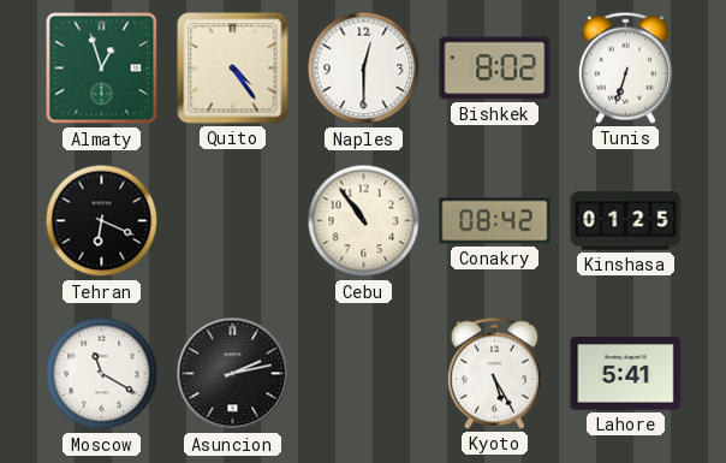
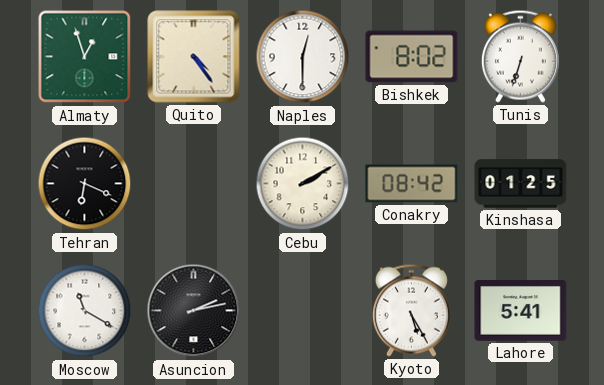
Cebu: 10:54 -> 2:10 (303, 184)
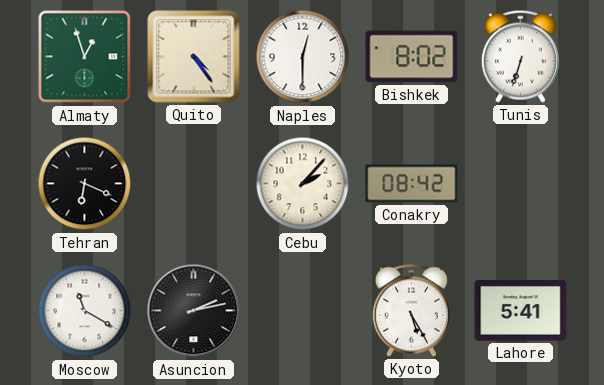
Cebu: 2:10 -> 2:07 (303, 184)
Kinshasa: 01:25 -> none (521, 184)
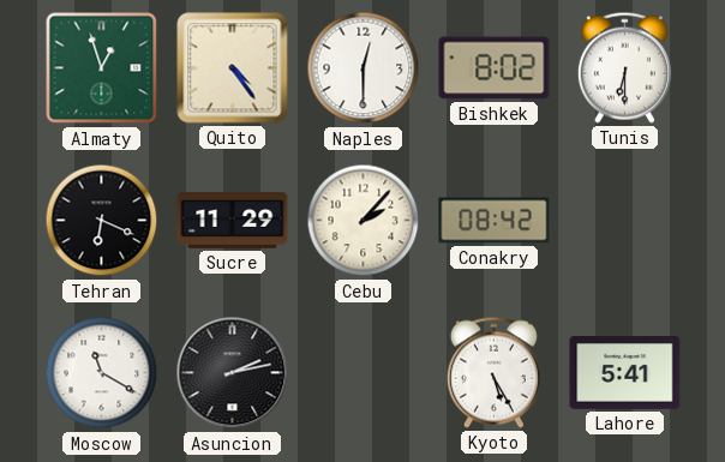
Tunis: 6:33 -> 6:30 (624, 67)
Sucre: none -> 11:29 (233, 220)
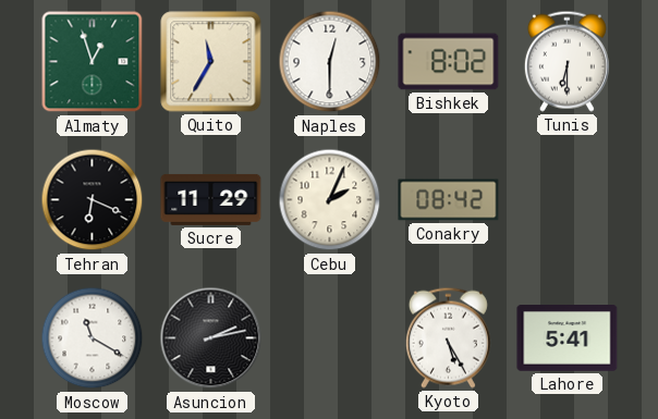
Quito: 4:24 -> 11:35 (211, 62)
Cebu: 2:07 -> 2:04 (330, 200)
